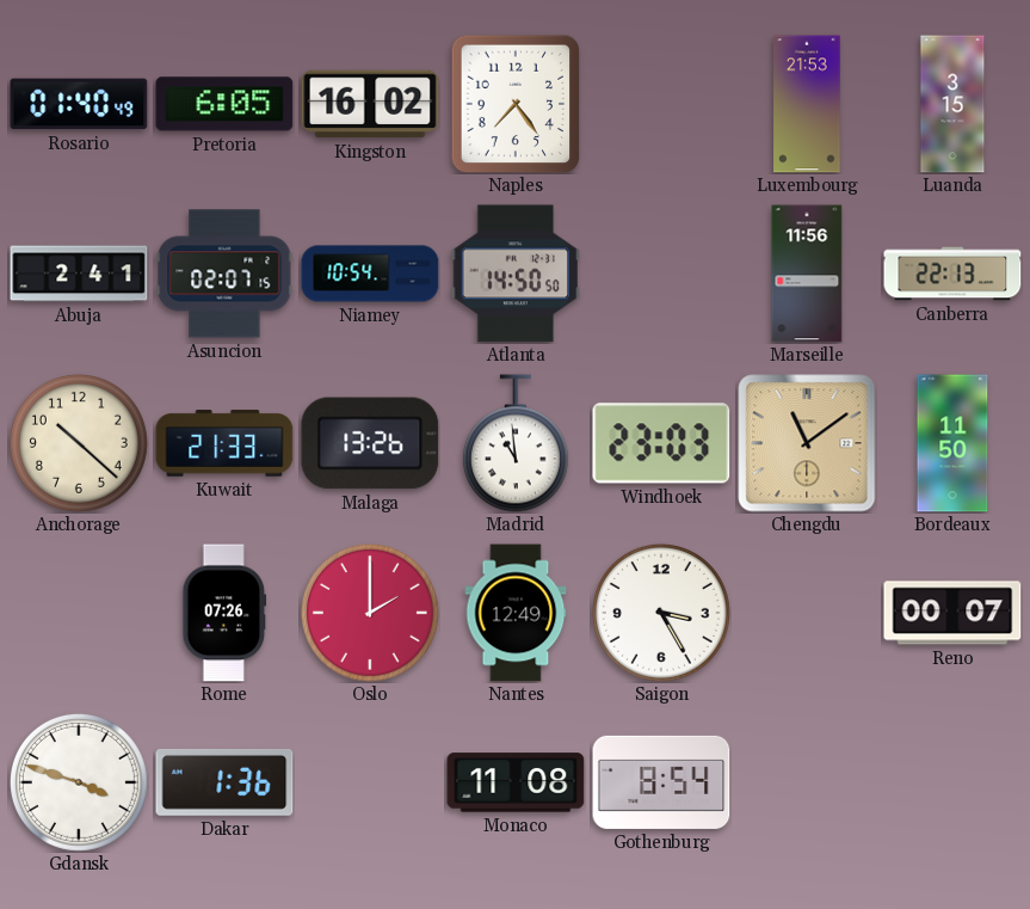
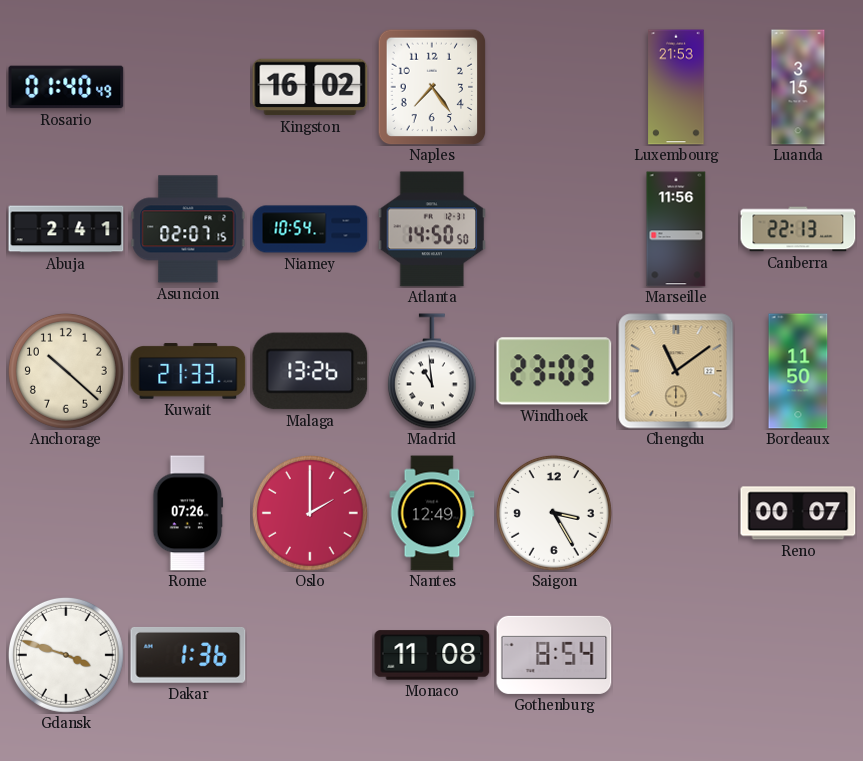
Pretoria: 6:05 -> none (224, 104)
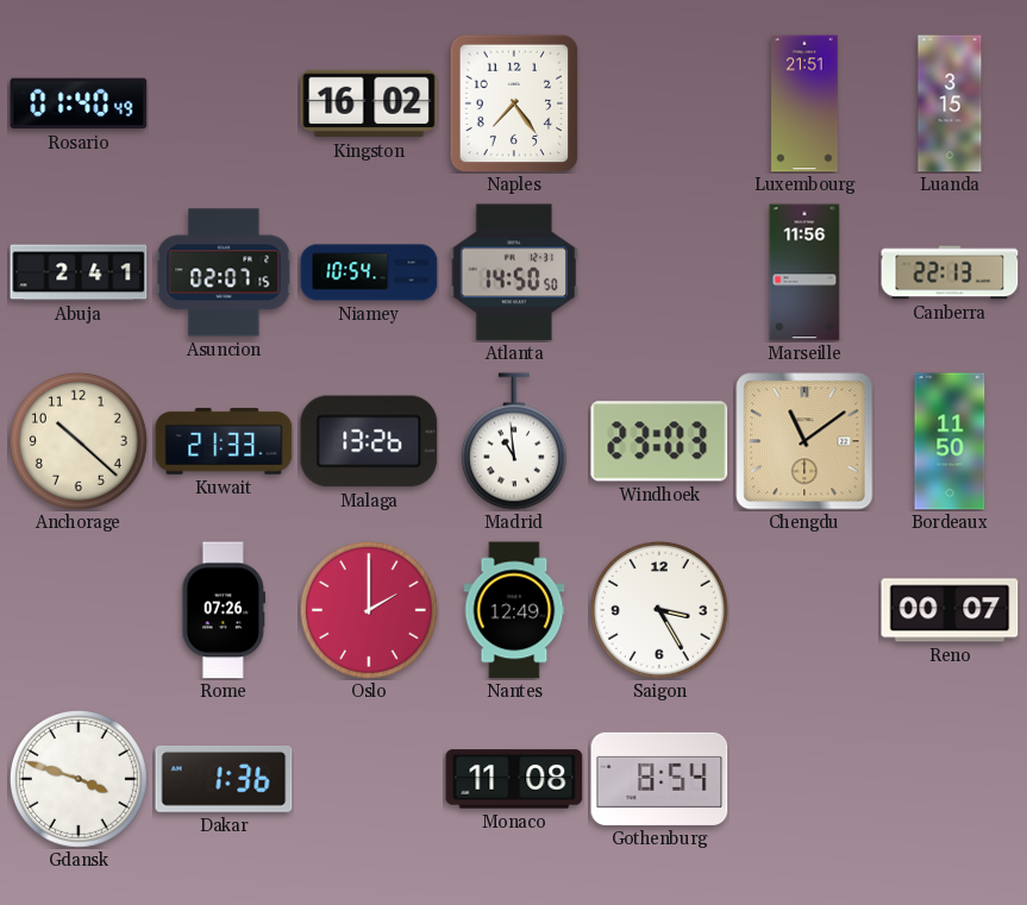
Luxembourg: 21:53 -> 21:51 (804, 103)
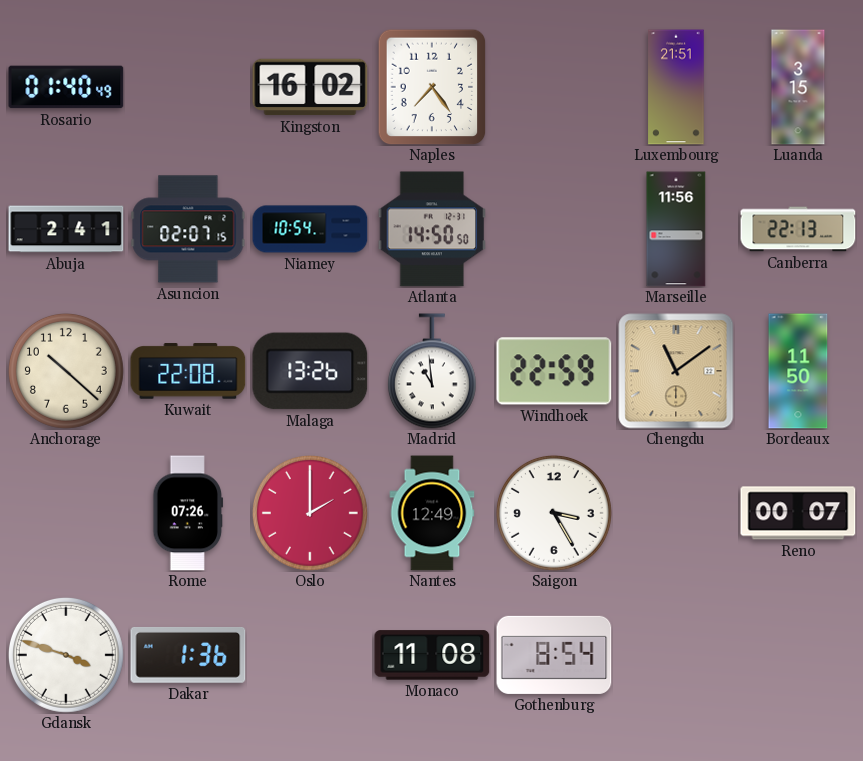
Kuwait: 21:33 -> 22:08 (188, 371)
Windhoek: 23:03 -> 22:59 (554, 371)
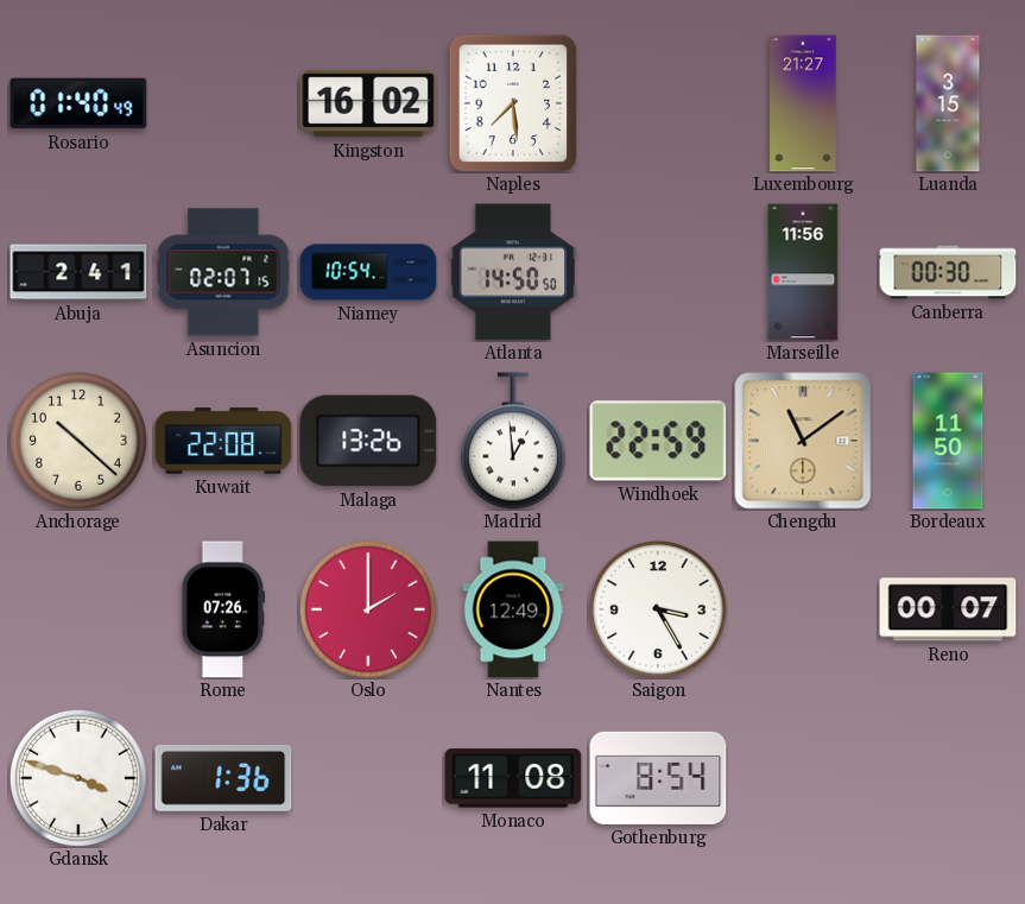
Naples: 7:24 -> 7:29 (513, 103)
Luxembourg: 21:51 -> 21:27 (803, 103)
Canberra: 22:13 -> 00:30 (948, 272)
Madrid: 10:59 -> 12:59 (513, 441)
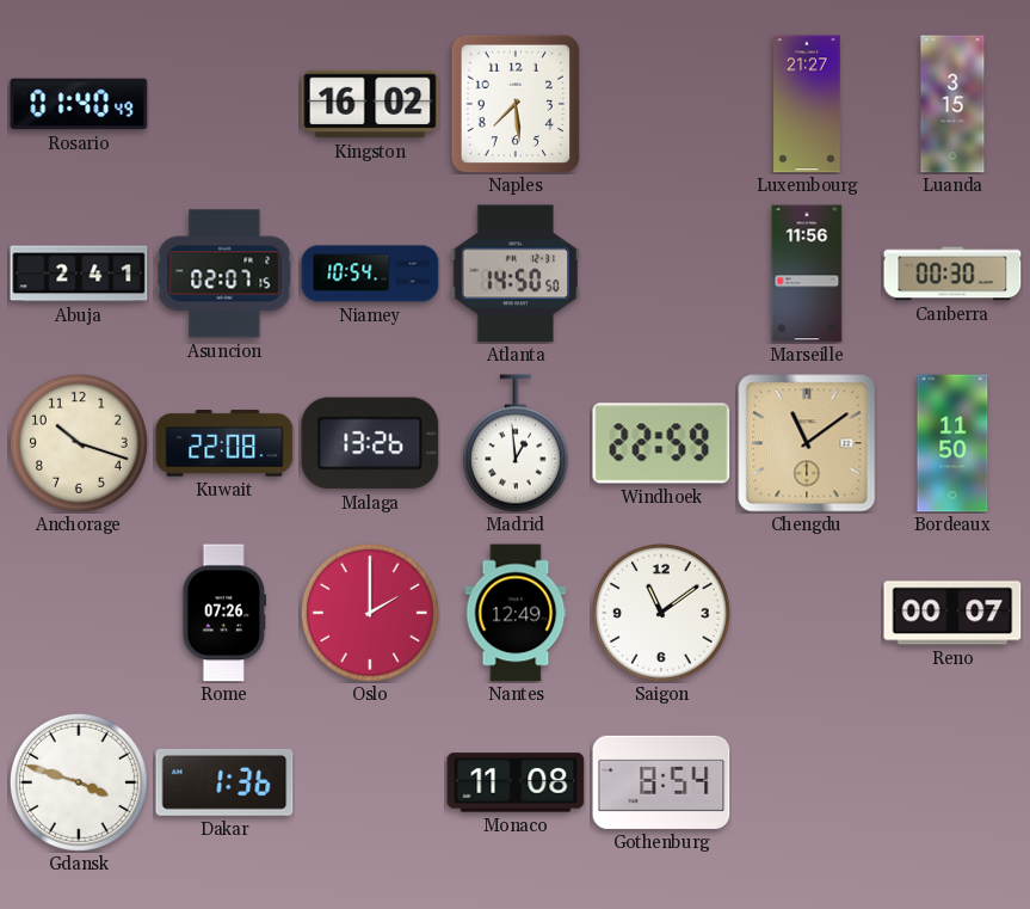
Anchorage: 10:22 -> 10:18 (79, 443)
Saigon: 3:25 -> 11:09 (661, 613)
